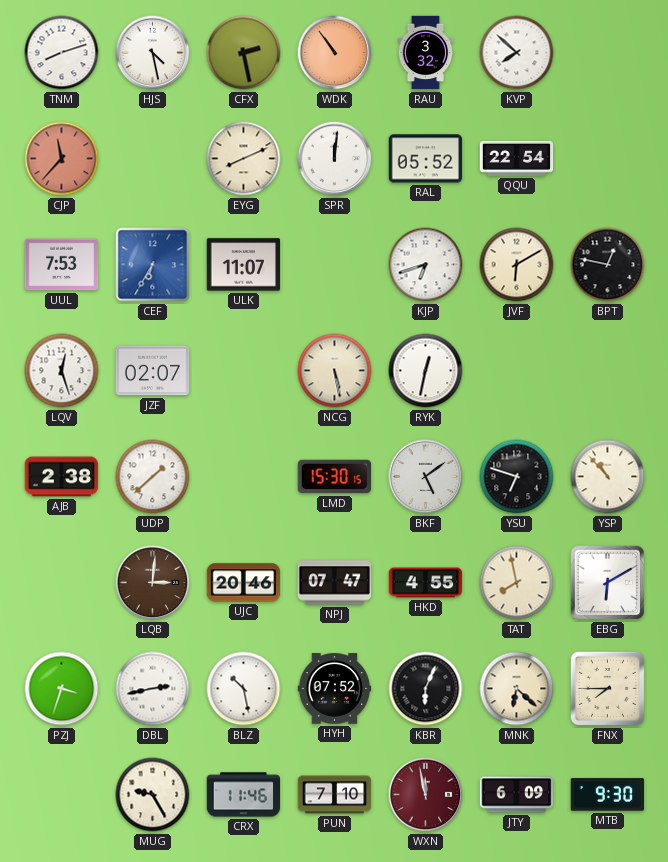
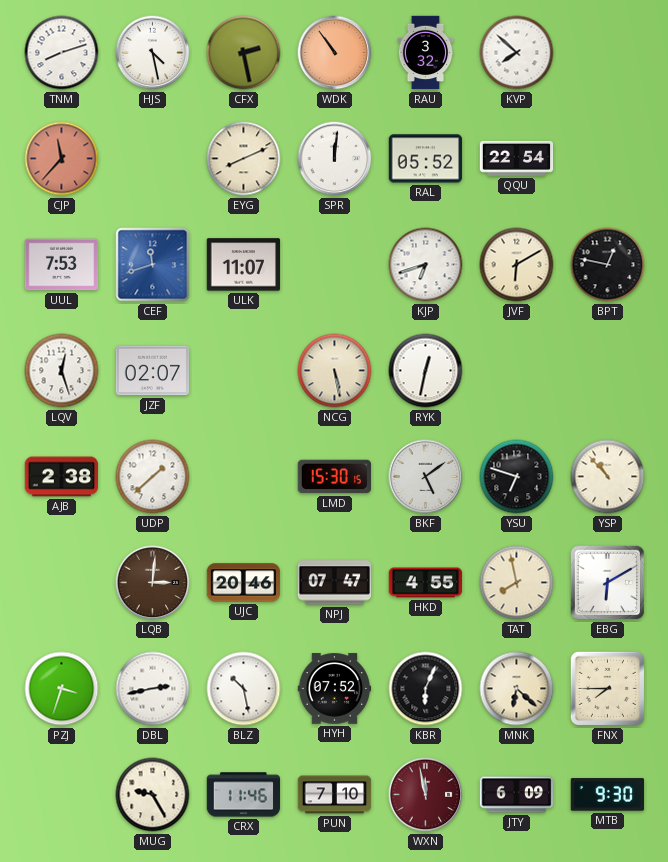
CEF: 6:35 -> 11:42 (153, 265)
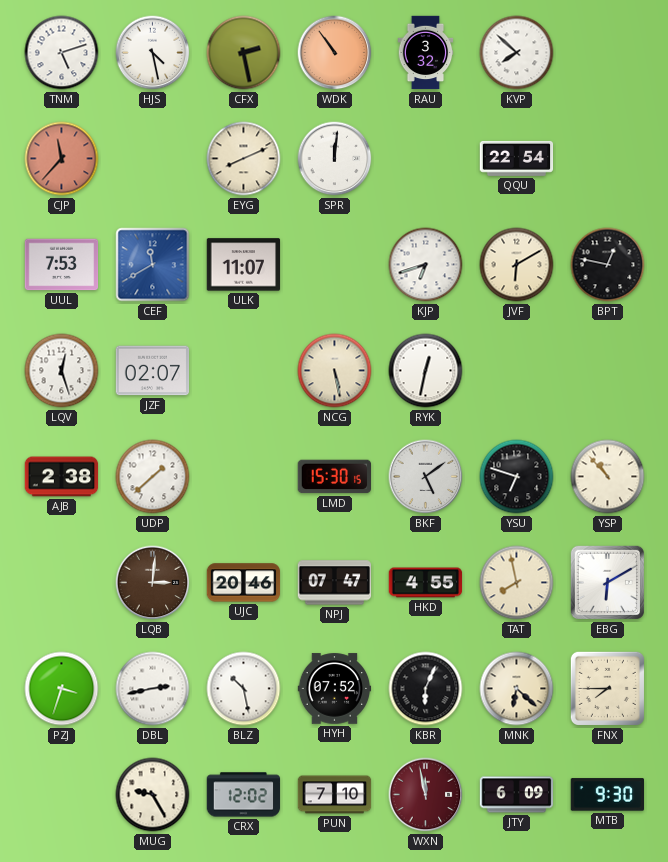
TNM: 8:12 -> 5:12 (62, 53)
RAL: 05:52 -> none (426, 159)
CEF: 11:42 -> 11:40 (153, 265)
CRX: 11:46 -> 12:02 (244, 795)
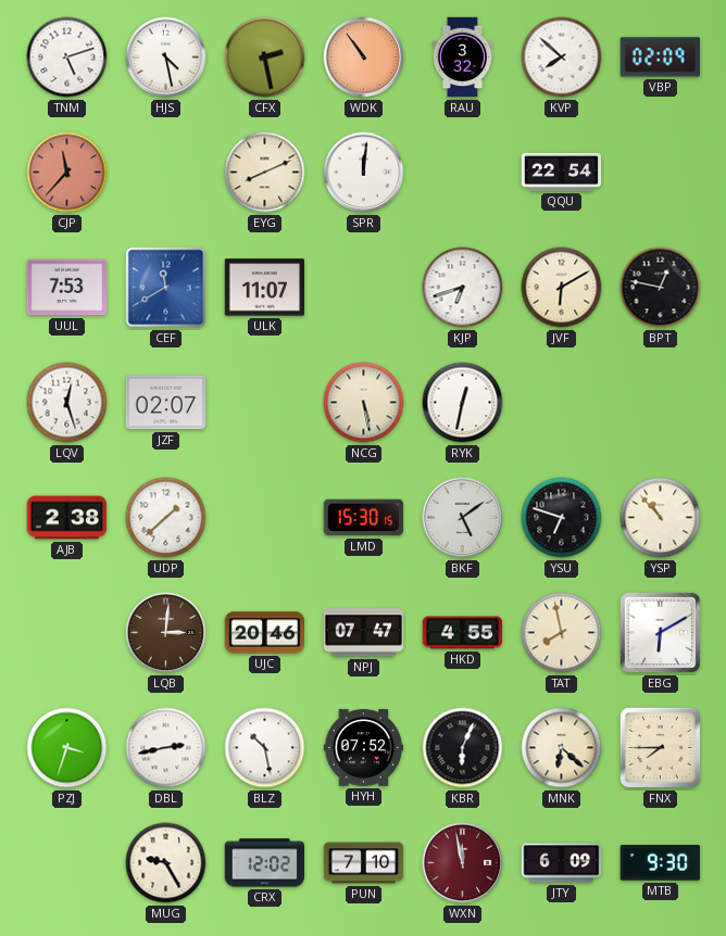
VBP: none -> 02:09 (660, 58)
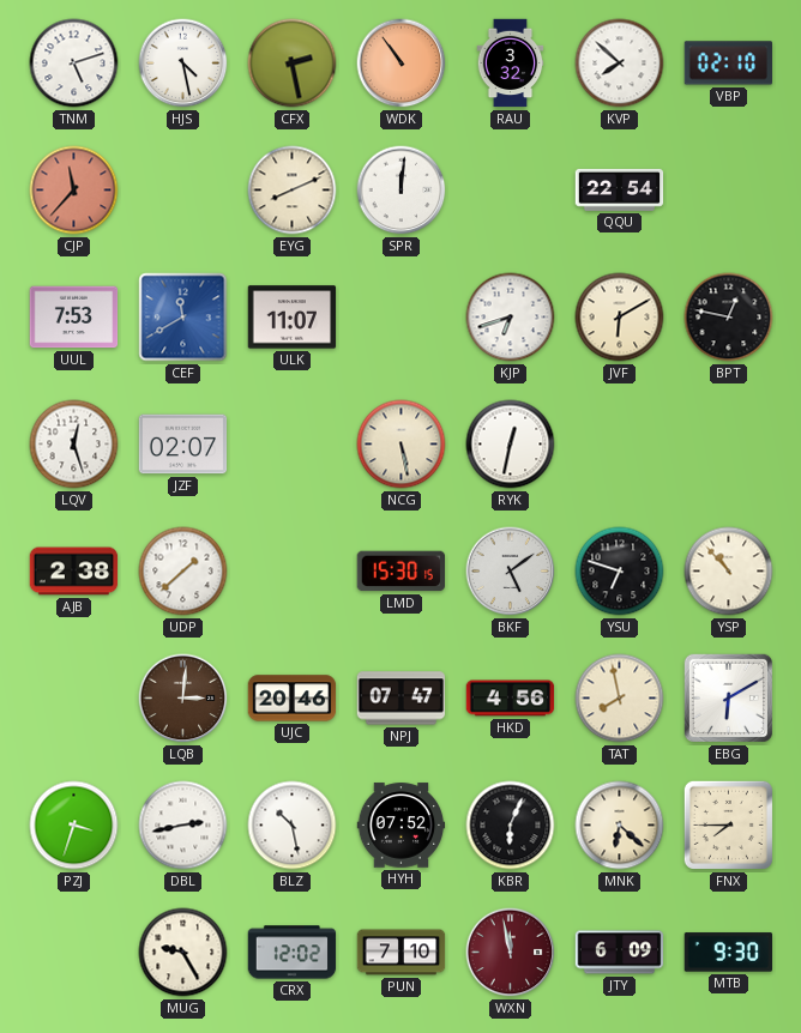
VBP: 02:09 -> 02:10 (728, 64)
HKD: 4:55 -> 4:56 (511, 699)
